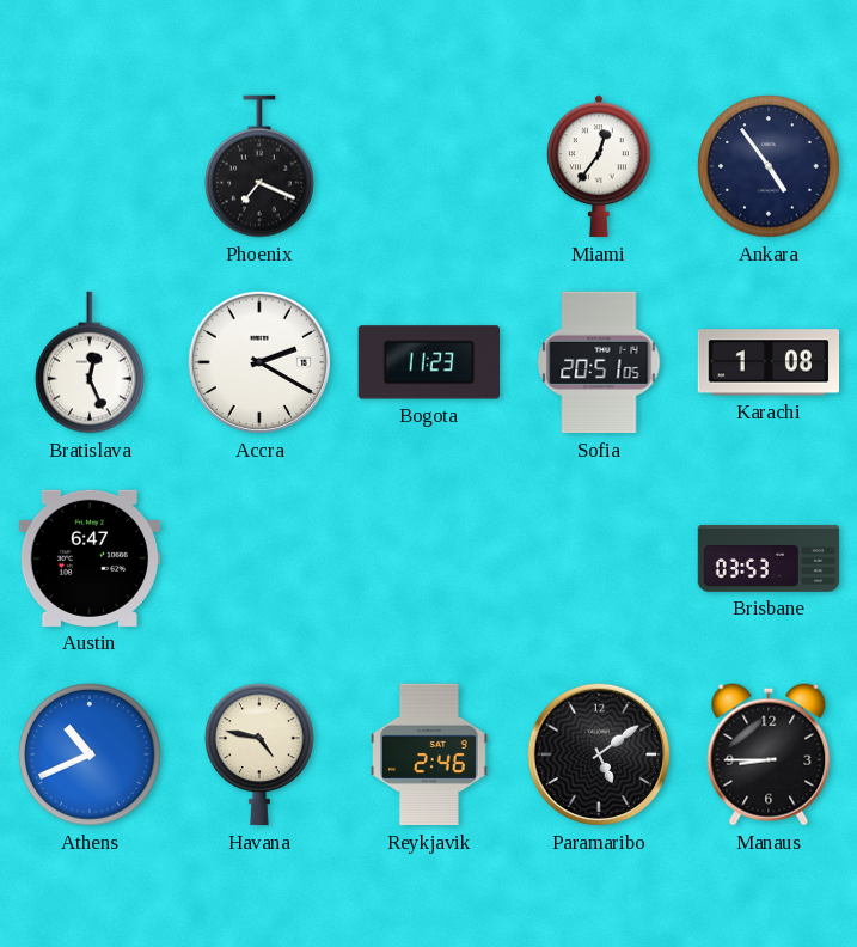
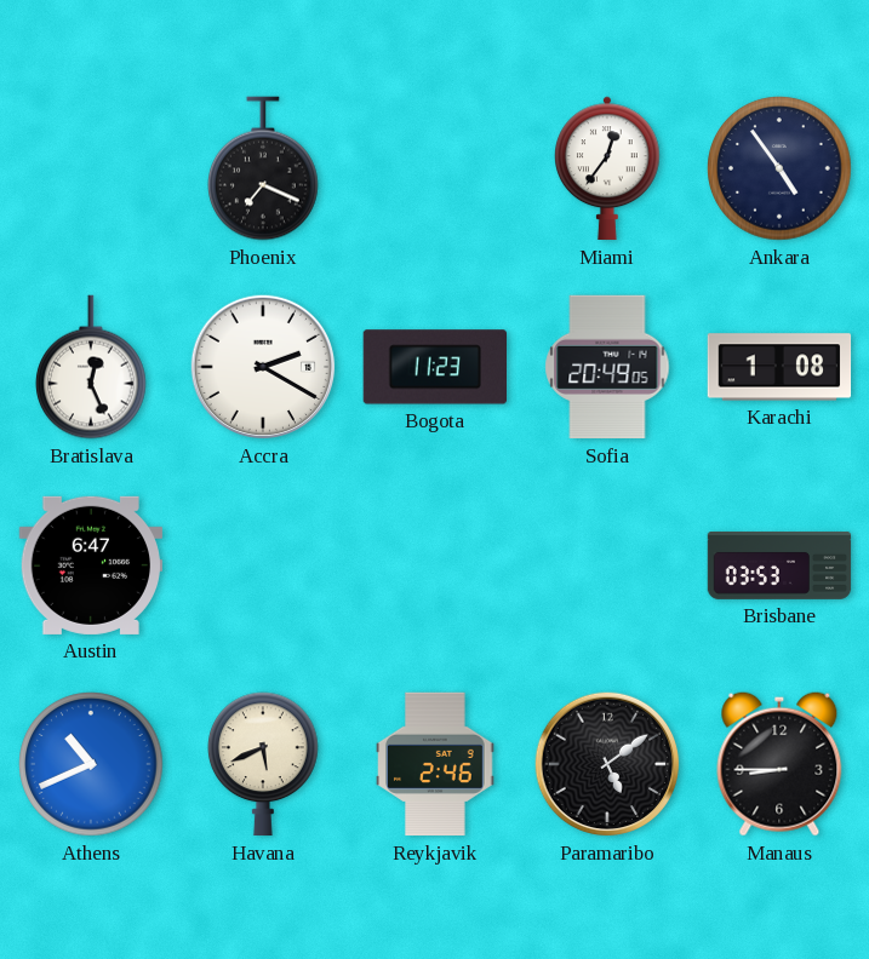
Sofia: 20:51 -> 20:49 (607, 367)
Havana: 4:47 -> 5:41 (264, 764)
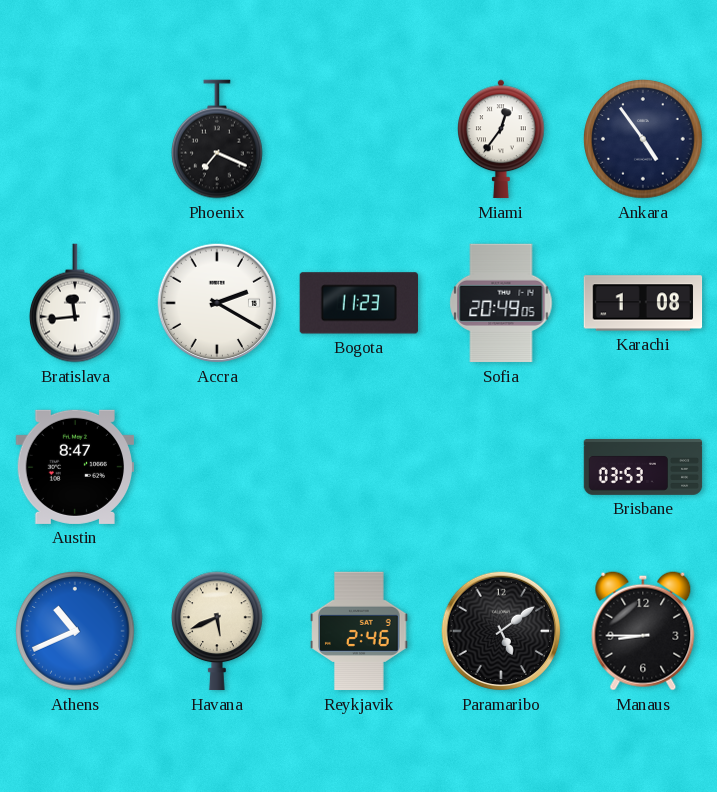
Bratislava: 12:26 -> 11:44 (76, 303)
Austin: 6:47 -> 8:47 (75, 467)
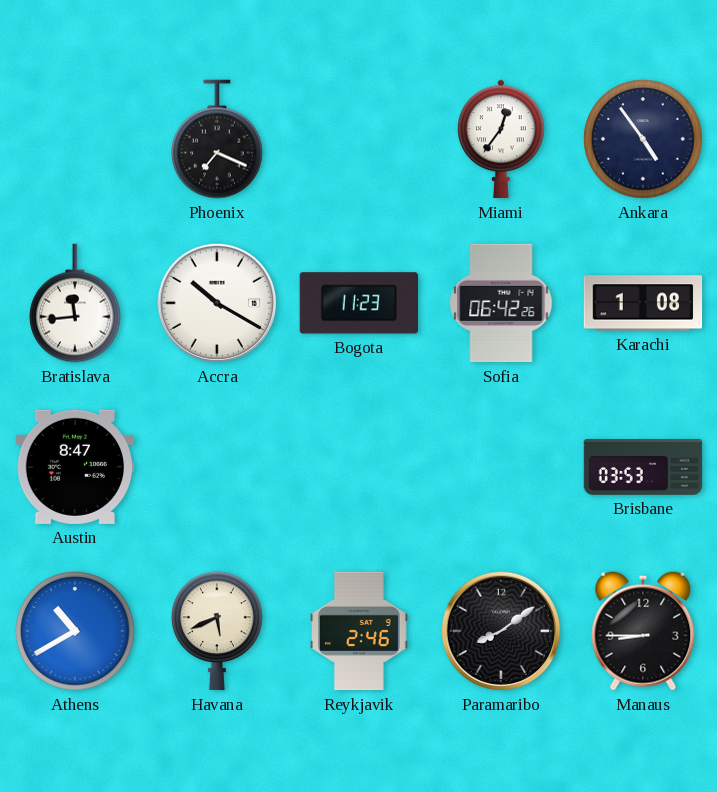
Accra: 2:20 -> 10:20 (217, 303)
Sofia: 20:49 -> 06:42 (501, 303)
Athens: 10:41 -> 10:40 (75, 631)
Paramaribo: 5:09 -> 8:09 (501, 631)
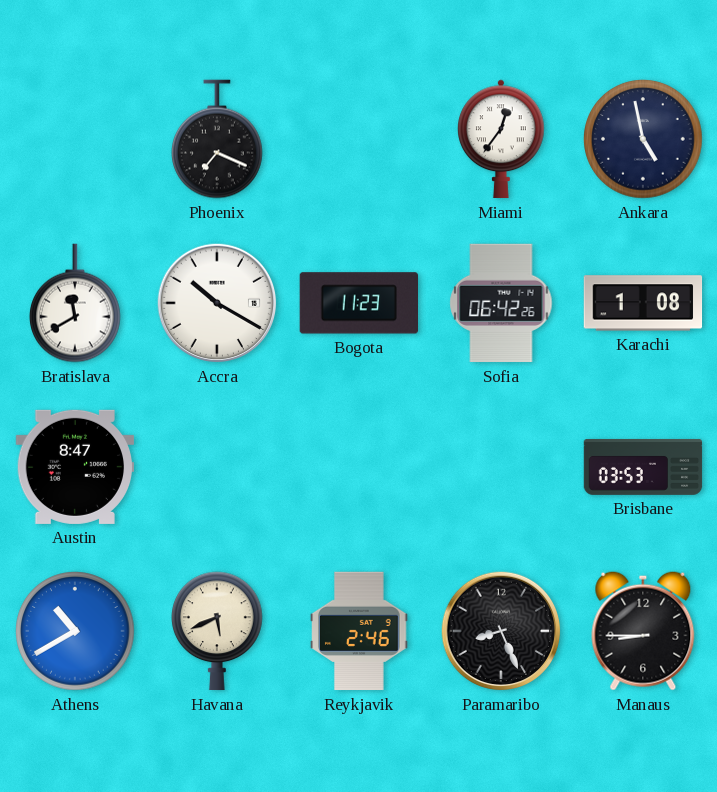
Ankara: 4:54 -> 4:58 (643, 139)
Bratislava: 11:44 -> 11:40 (76, 303)
Paramaribo: 8:09 -> 8:26 (501, 631)
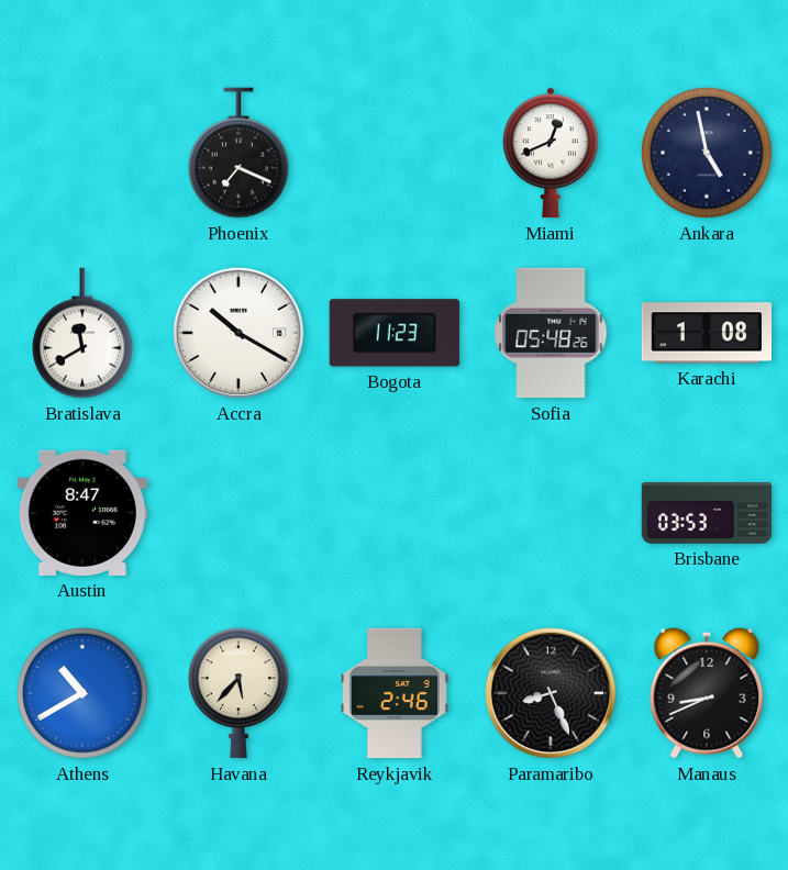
Miami: 12:36 -> 12:41 (552, 153)
Sofia: 06:42 -> 05:48 (551, 333)
Havana: 5:41 -> 5:37 (240, 693)
Manaus: 8:45 -> 8:41 (707, 693)
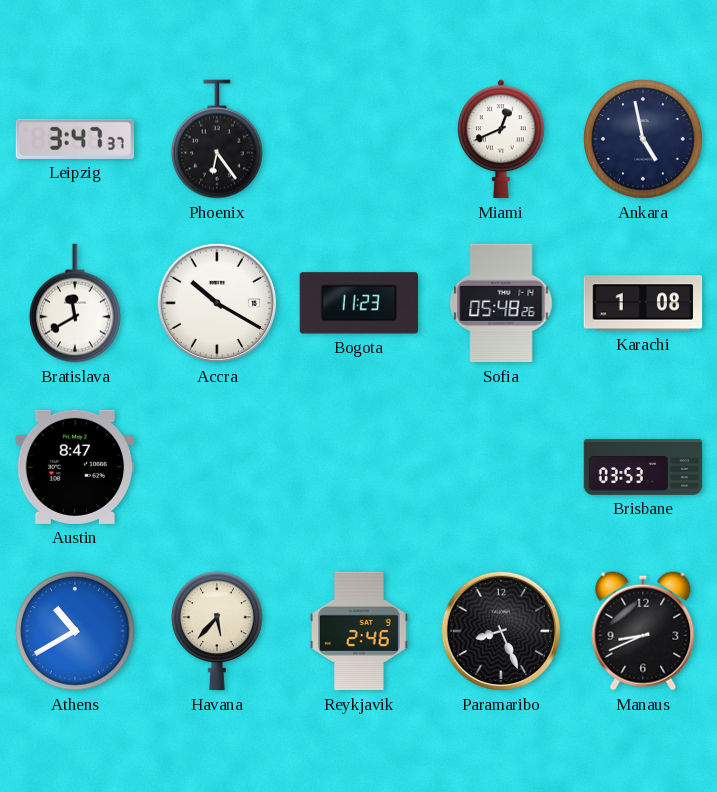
Leipzig: none -> 3:47 (74, 139)
Phoenix: 7:19 -> 6:24 (218, 139)
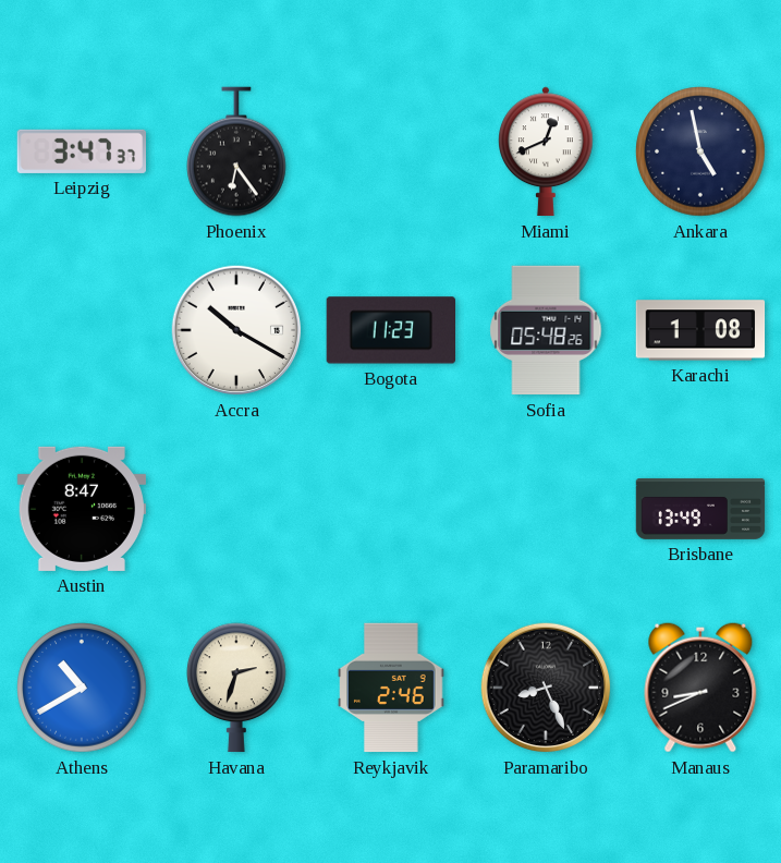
Bratislava: 11:40 -> none (76, 303)
Brisbane: 03:53 -> 13:49 (700, 509)
Havana: 5:37 -> 2:33 (237, 688)
